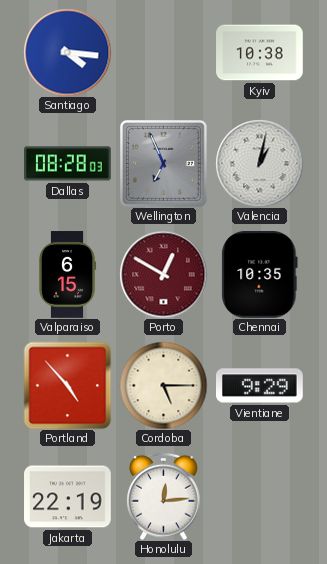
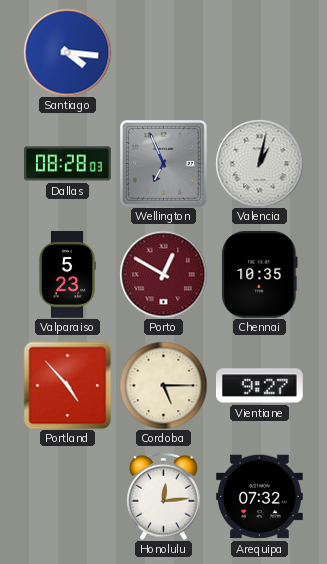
Kyiv: 10:38 -> none (260, 53)
Valparaiso: 6:15 -> 5:23 (67, 275)
Vientiane: 9:29 -> 9:27 (260, 386)
Jakarta: 22:19 -> none (68, 497)
Arequipa: none -> 07:32 (260, 497)
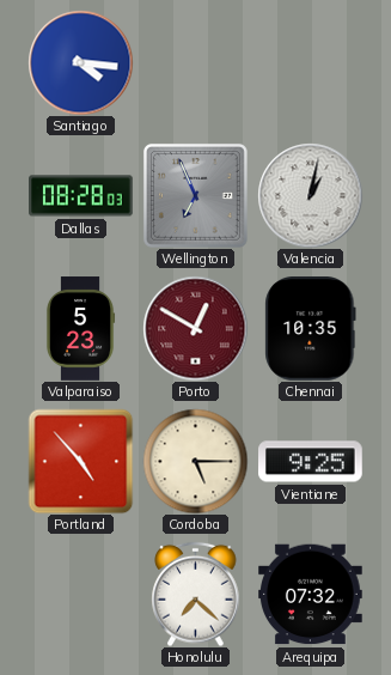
Vientiane: 9:27 -> 9:25 (311, 462)
Honolulu: 12:14 -> 7:22 (196, 594)
